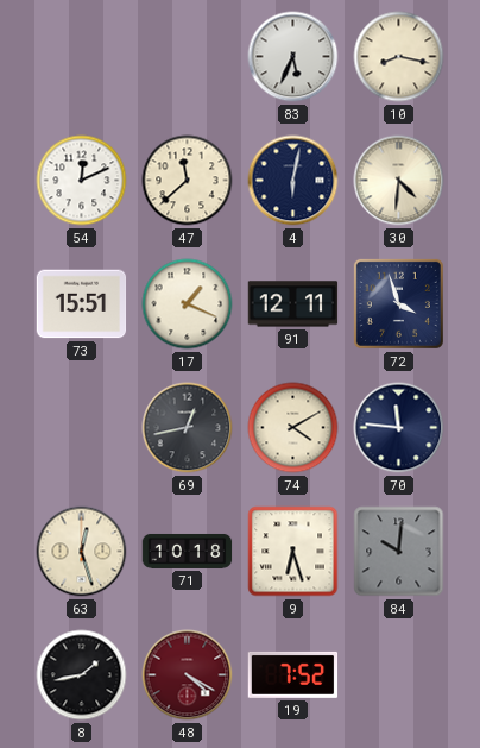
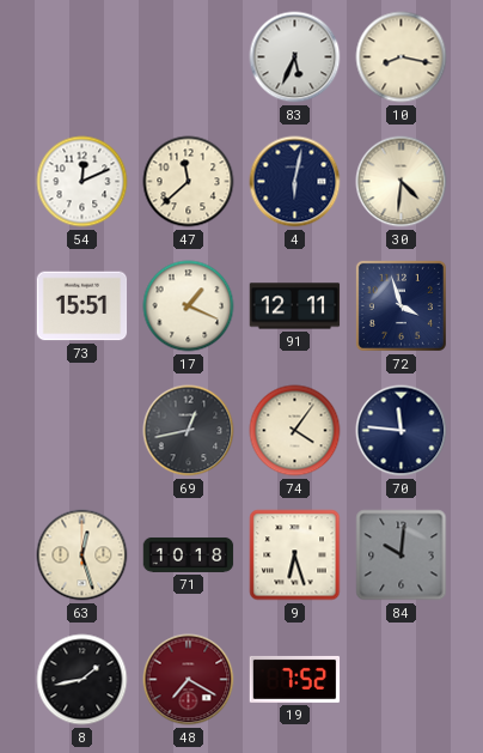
74: 4:10 -> 4:06 (295, 431)
48: 4:20 -> 7:20 (189, 680)
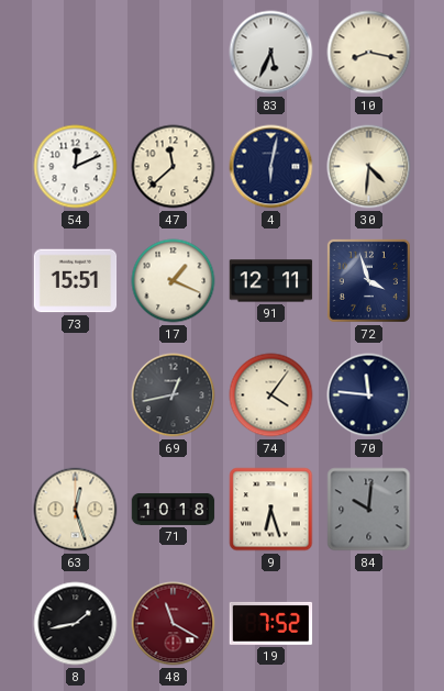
48: 7:20 -> 11:20 (174, 624)
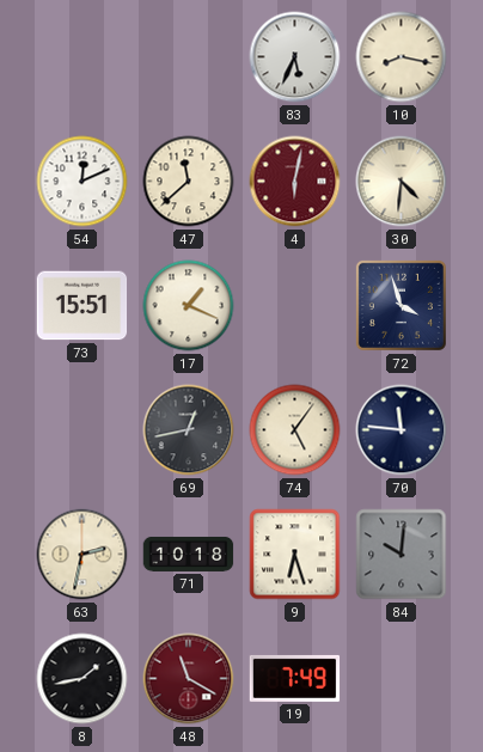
4 dial: navy -> burgundy (295, 182)
91: 12:11 -> none (271, 281)
74: 4:06 -> 5:06 (295, 430)
63: 12:27 -> 2:32 (82, 555)
19: 7:52 -> 7:49 (295, 678)
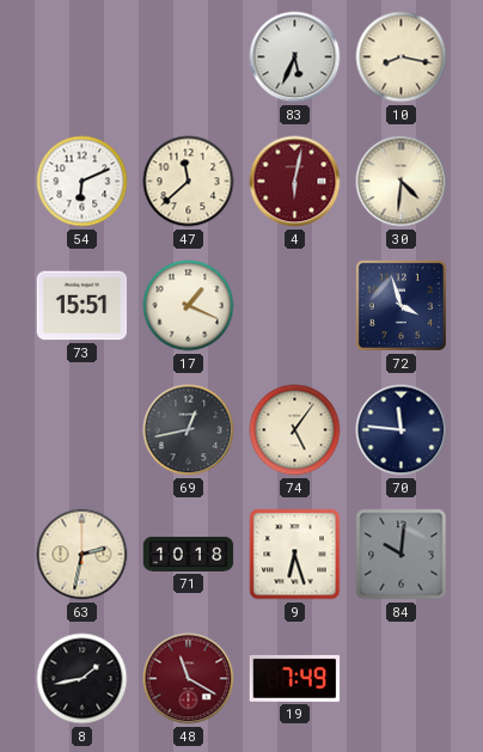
54: 12:11 -> 6:11 (82, 182)
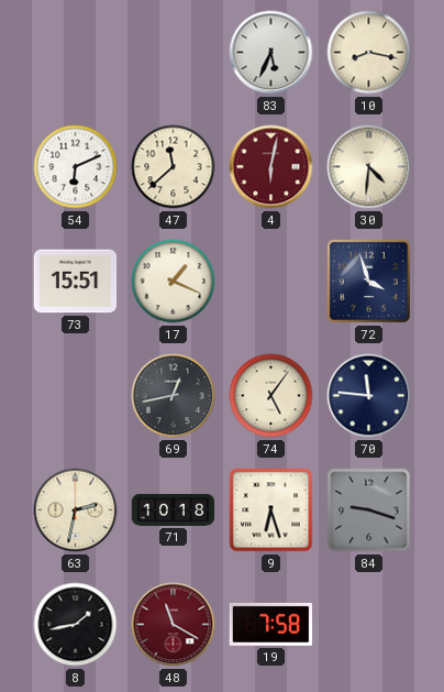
84: 10:01 -> 9:18 (369, 510)
19: 7:49 -> 7:58 (271, 624)
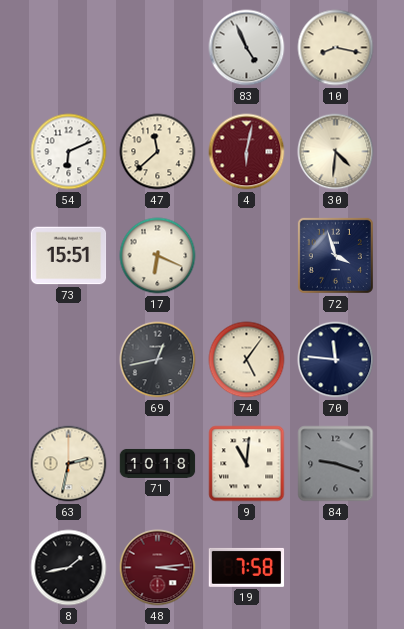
83: 5:34 -> 4:56 (247, 48)
17: 1:19 -> 6:19 (158, 256)
9: 6:27 -> 11:01 (247, 464)
48: 11:20 -> 3:14 (158, 568)
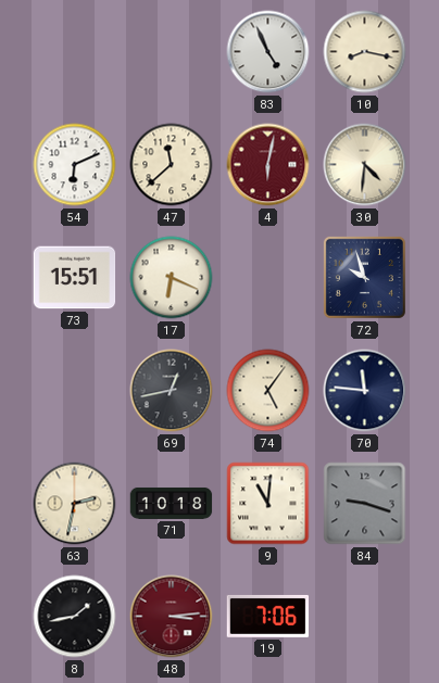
72: 3:57 -> 9:57 (364, 277)
19: 7:58 -> 7:06 (268, 616)
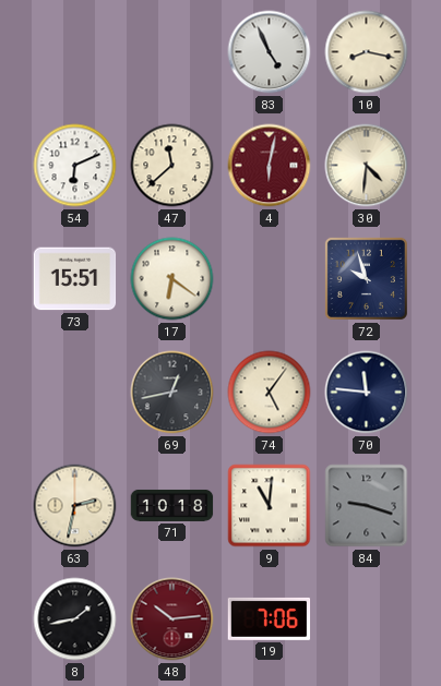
17: 6:19 -> 6:21 (172, 279)
48: 3:14 -> 10:14 (172, 619)
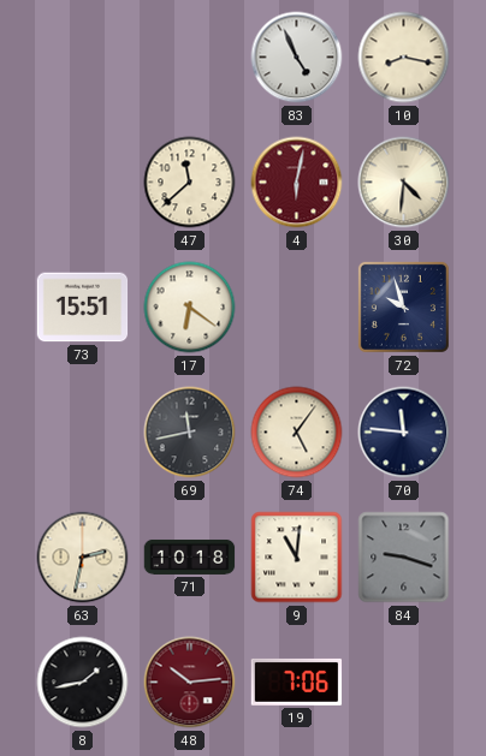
54: 6:11 -> none (75, 166)
69: 12:43 -> 11:43 (190, 433)
